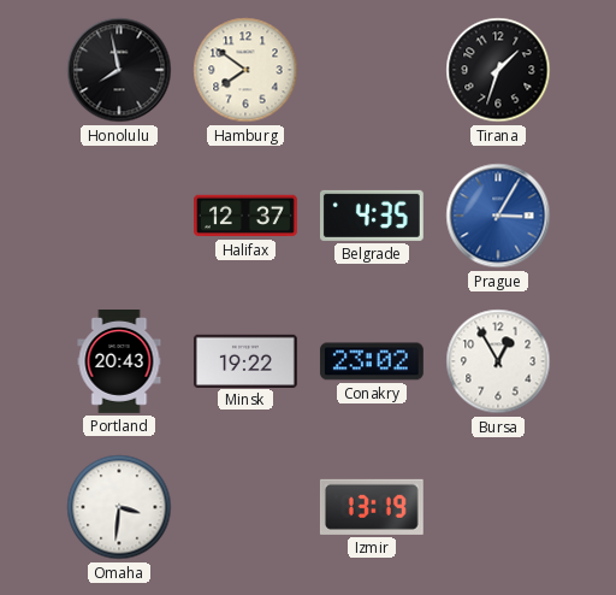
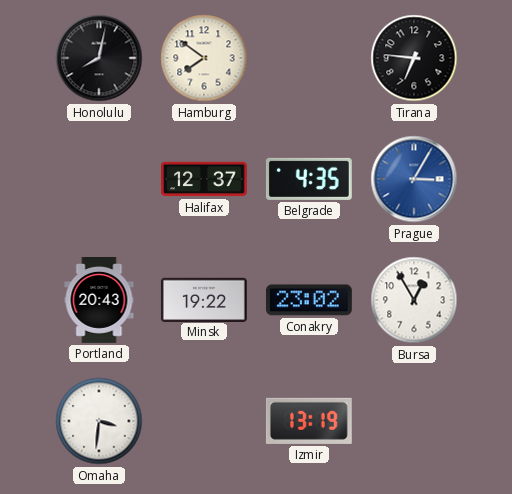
Honolulu: 7:58 -> 8:02 (99, 58)
Tirana: 1:33 -> 6:46 (414, 58)
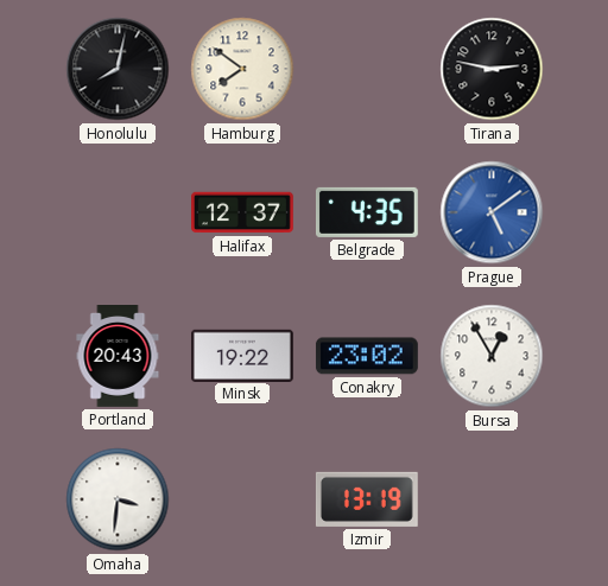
Tirana: 6:46 -> 2:47 (492, 69)
Prague: 3:05 -> 5:09 (492, 212)
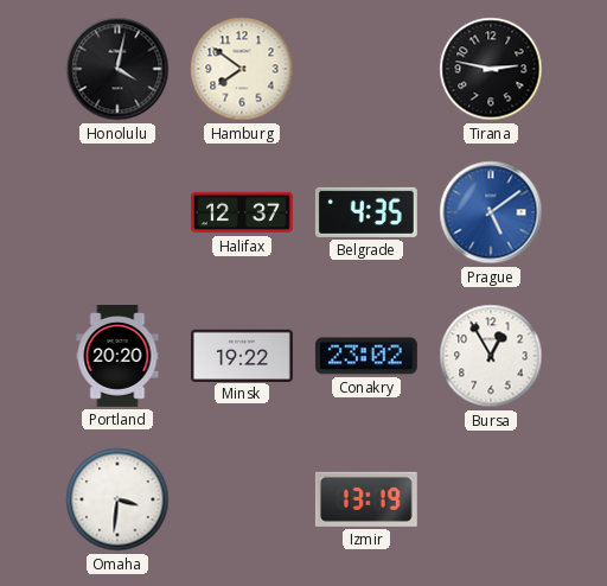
Honolulu: 8:02 -> 4:02 (117, 69)
Portland: 20:43 -> 20:20 (117, 357)
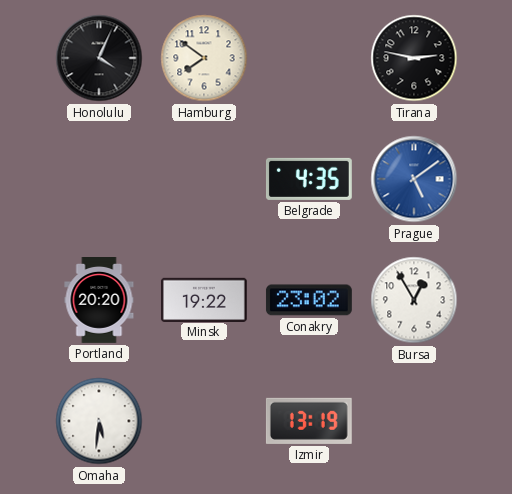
Honolulu: 4:02 -> 4:04 (99, 58)
Halifax: 12:37 -> none (243, 212)
Omaha: 3:31 -> 5:31 (99, 421)
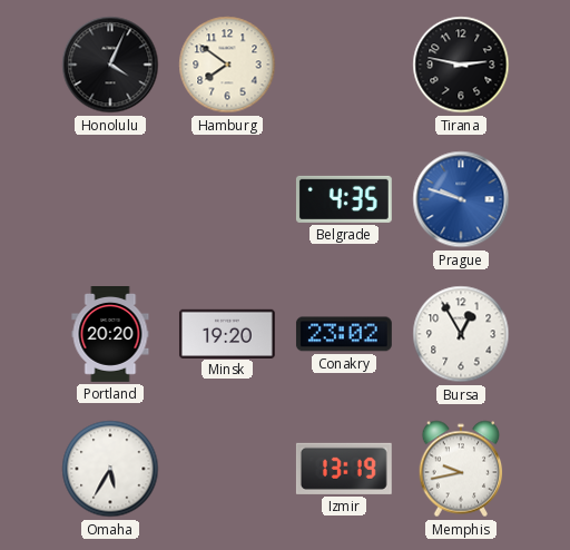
Prague: 5:09 -> 9:48 (461, 199)
Minsk: 19:22 -> 19:20 (227, 333)
Omaha: 5:31 -> 5:35 (110, 469)
Memphis: none -> 9:43 (461, 469)
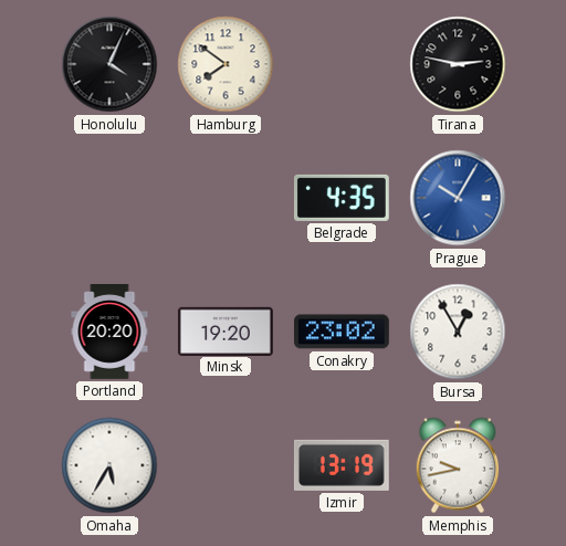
Prague: 9:48 -> 10:05 (458, 198)
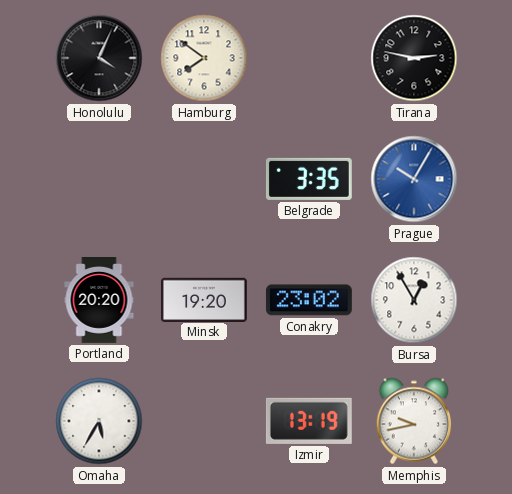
Belgrade: 4:35 -> 3:35 (309, 179)
